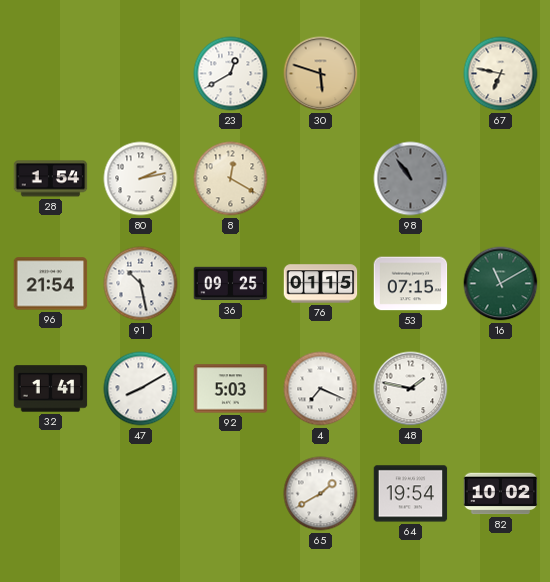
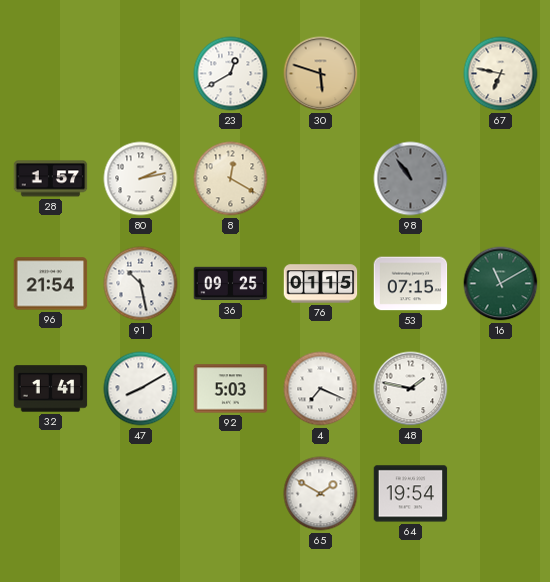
28: 1:54 -> 1:57 (51, 179)
65: 1:40 -> 1:50 (321, 494)
82: 10:02 -> none (501, 494)
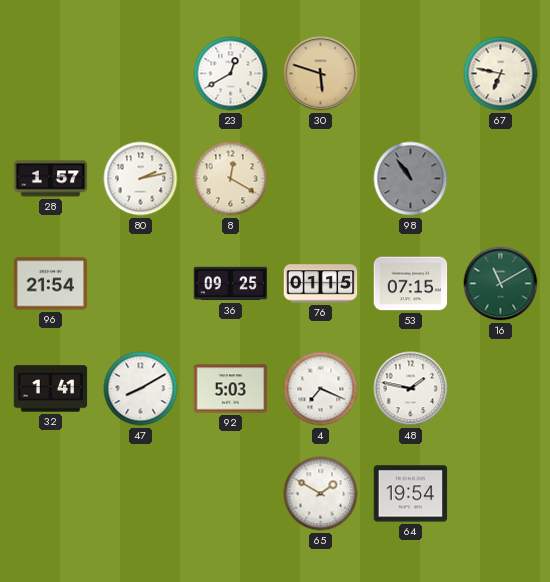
91: 10:28 -> none (141, 284)
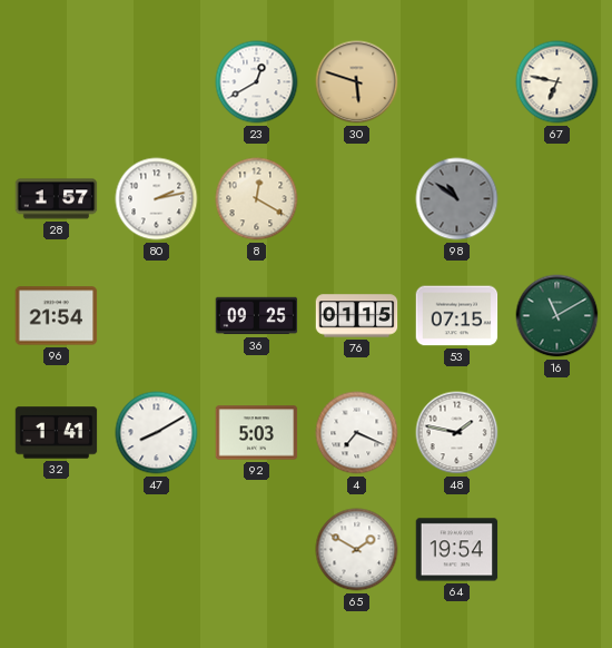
98: 10:54 -> 10:51 (457, 199)
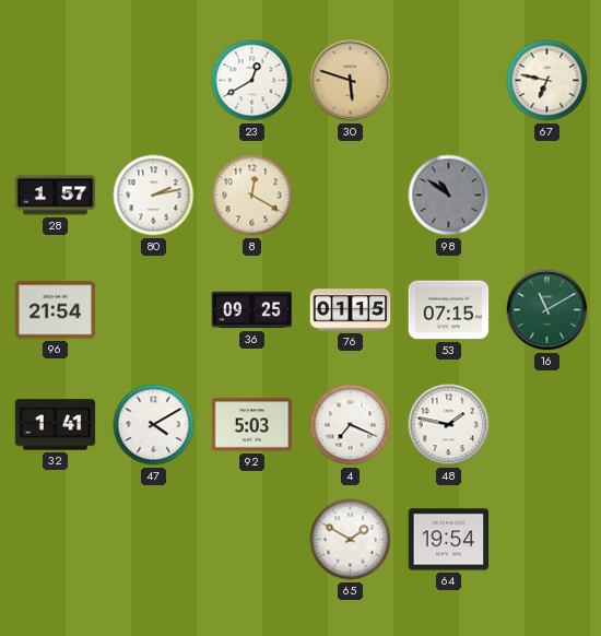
47: 8:10 -> 4:10 (154, 425)
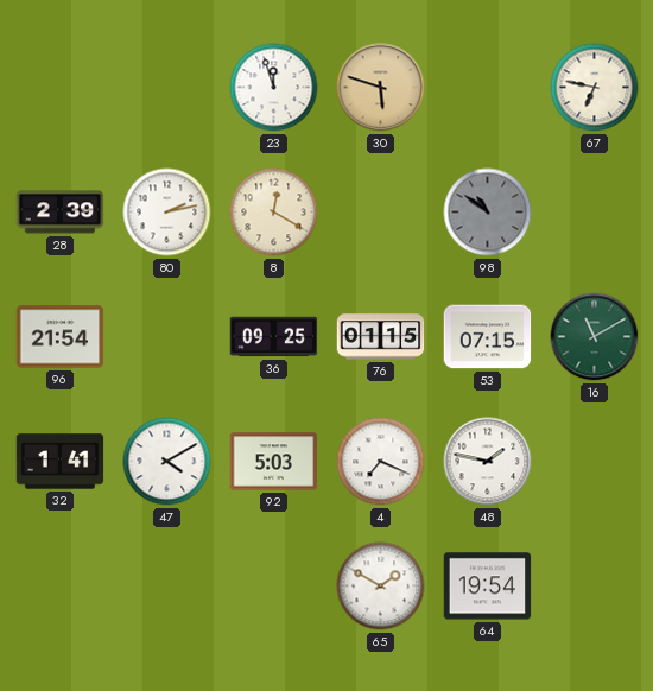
23: 12:40 -> 11:57 (274, 88)
28: 1:57 -> 2:39 (61, 213)
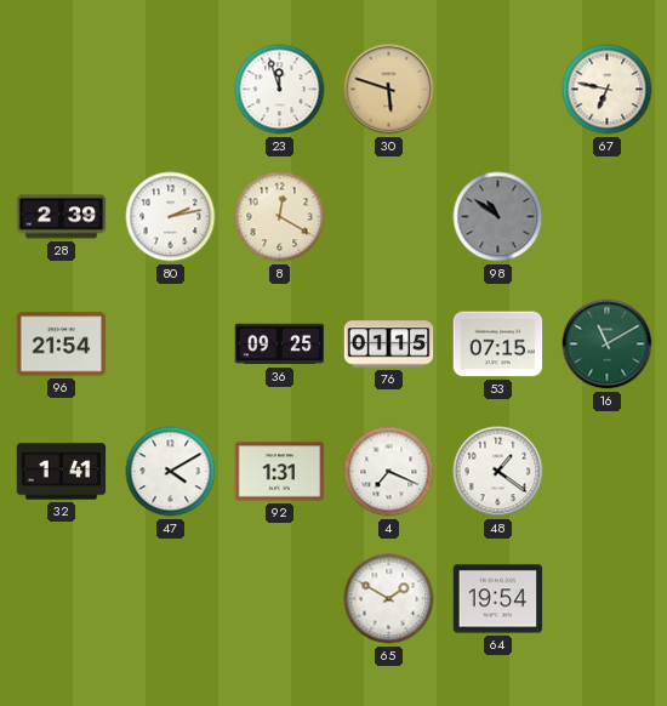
92: 5:03 -> 1:31 (280, 472)
48: 1:47 -> 1:21 (498, 472)
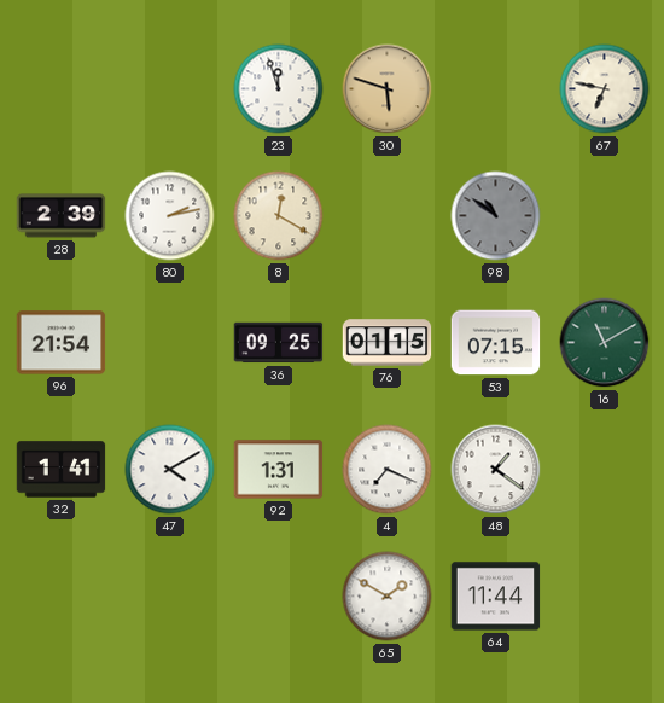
64: 19:54 -> 11:44 (496, 597)
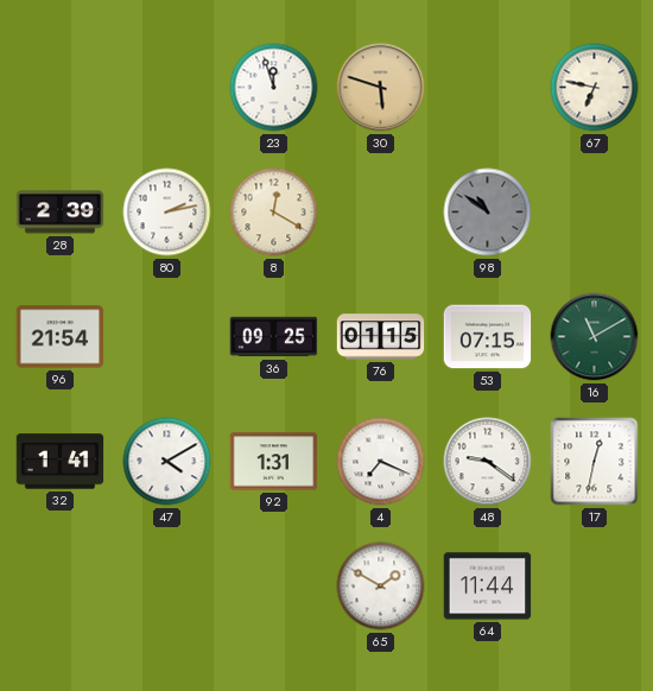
48: 1:21 -> 9:21 (488, 462)
17: none -> 12:32 (595, 462)
